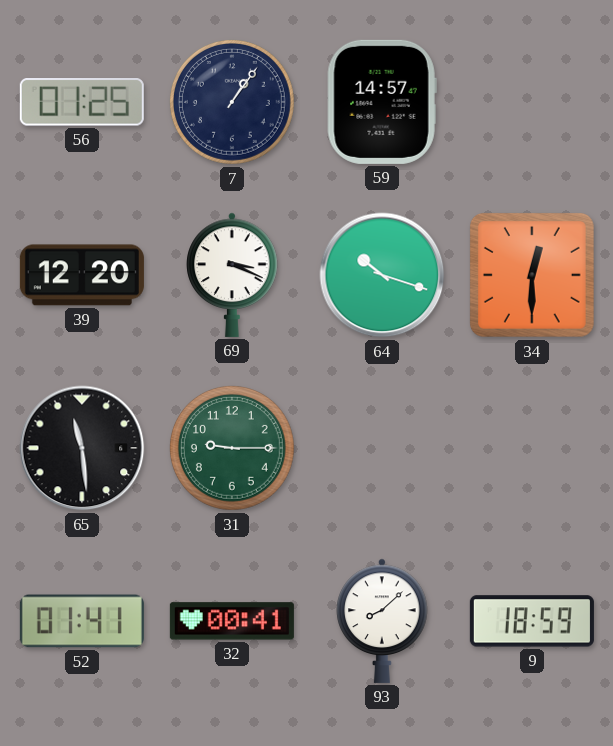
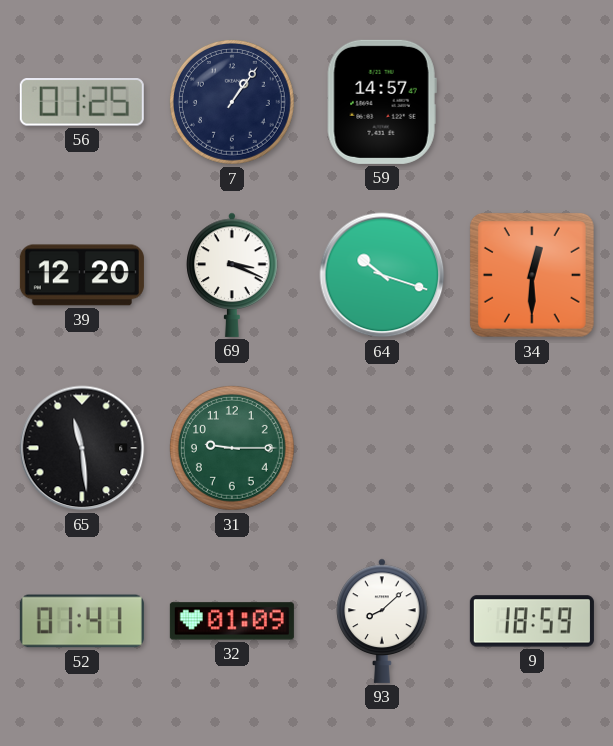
32: 00:41 -> 01:09 (232, 621)
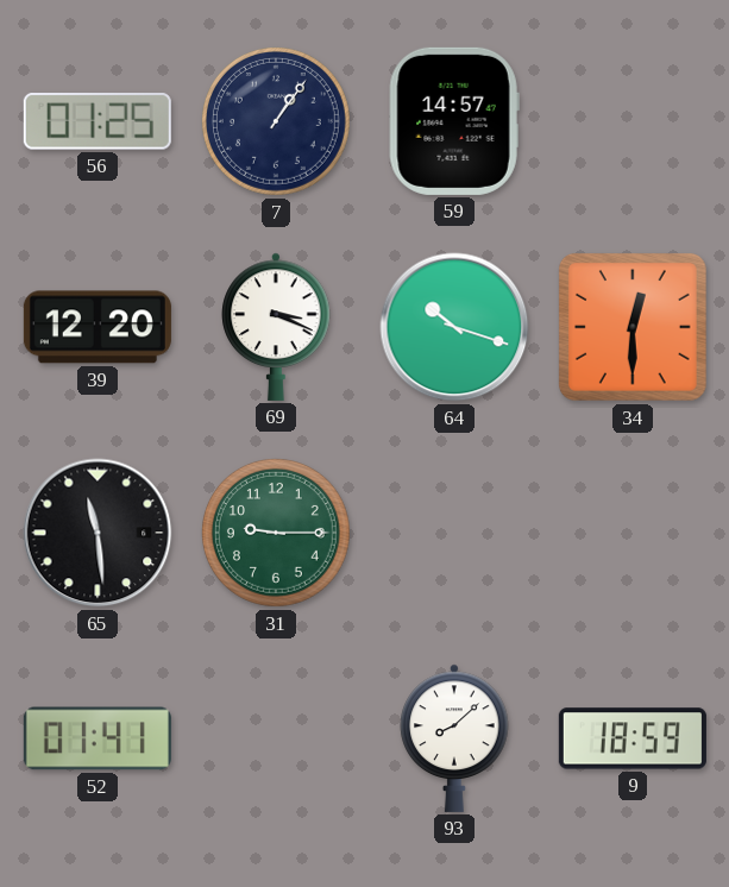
32: 01:09 -> none (232, 621)
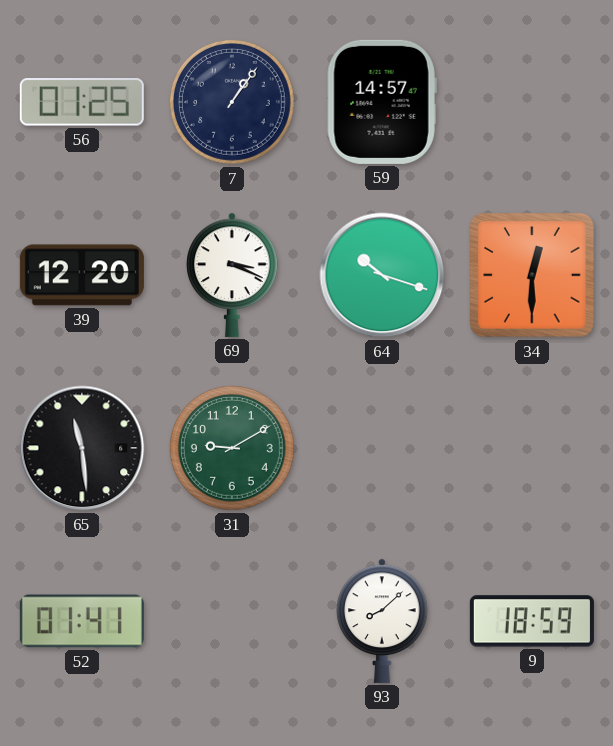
31: 9:15 -> 9:10 (232, 448)
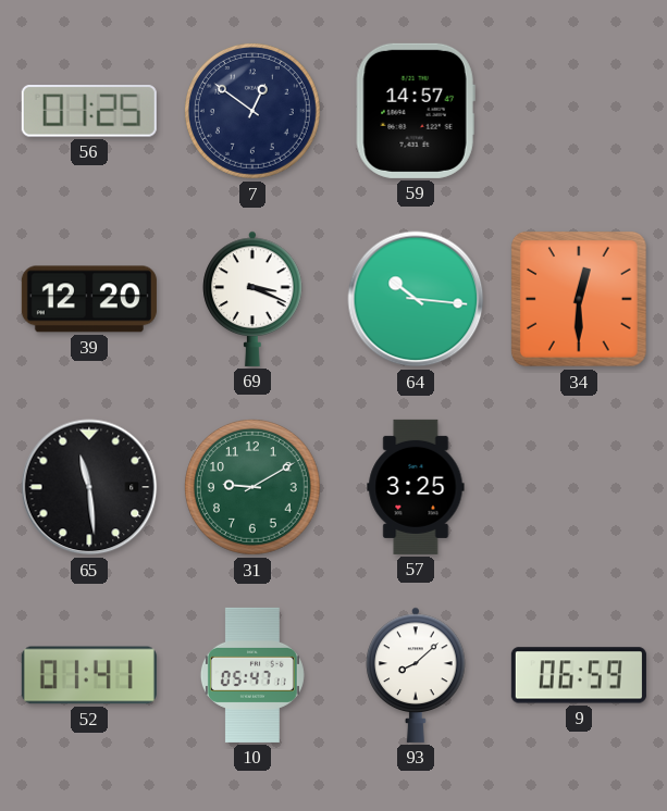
7: 1:06 -> 12:51 (252, 111)
64: 10:18 -> 10:16 (416, 299)
57: none -> 3:25 (416, 487)
10: none -> 05:47 (252, 675)
9: 18:59 -> 06:59 (579, 675)
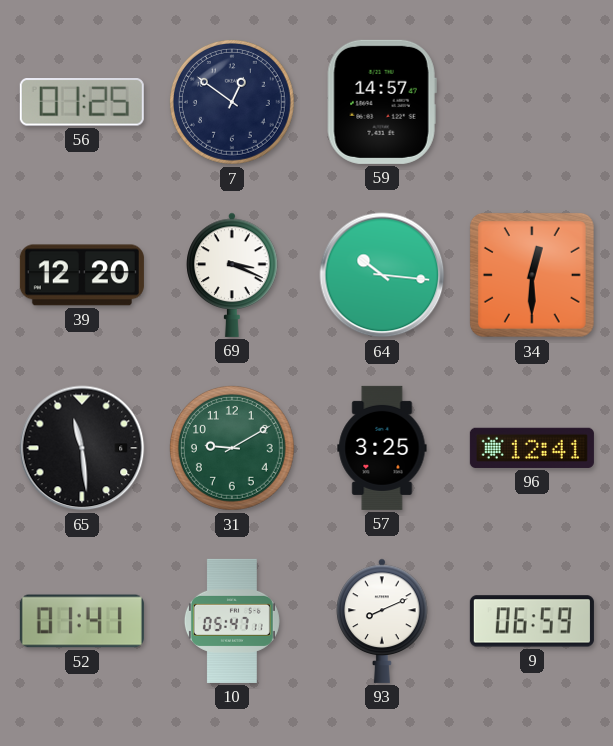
96: none -> 12:41 (532, 448)
93: 8:08 -> 8:11 (382, 621)
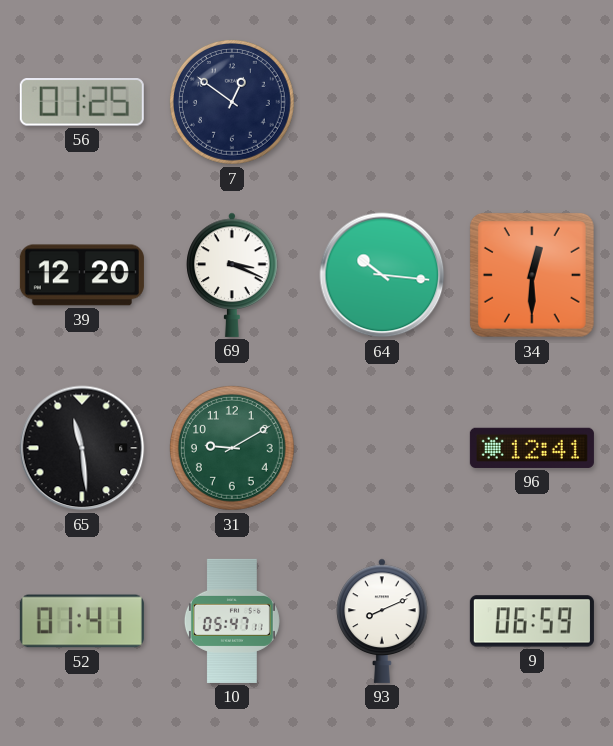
59: 14:57 -> none (382, 102)
57: 3:25 -> none (382, 448)
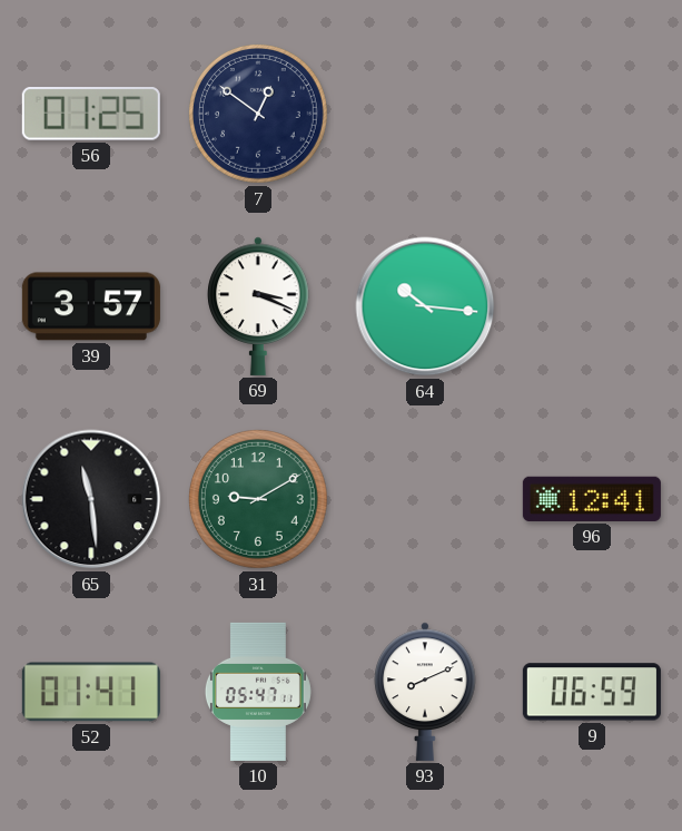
39: 12:20 -> 3:57 (91, 306)
34: 12:30 -> none (532, 275)
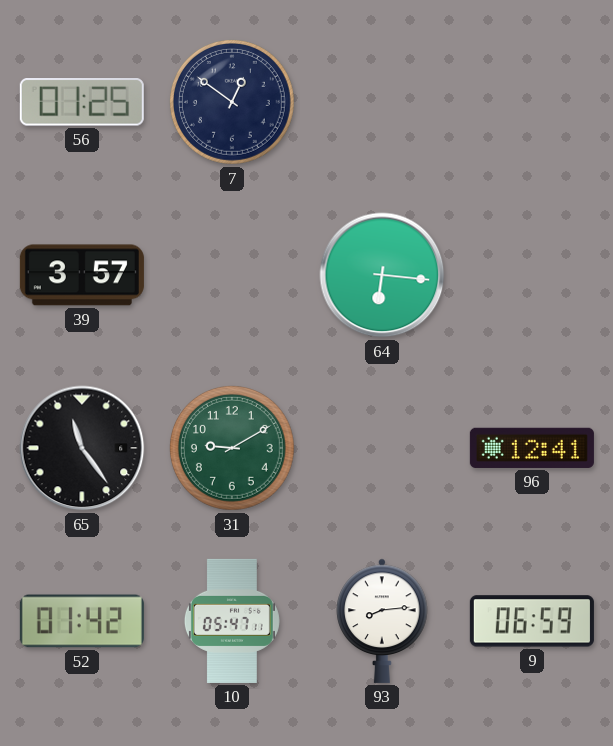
69: 3:19 -> none (258, 306)
64: 10:16 -> 6:16 (382, 275)
65: 11:29 -> 11:24 (82, 448)
52: 01:41 -> 01:42 (82, 621)
93: 8:11 -> 8:14 (382, 621)
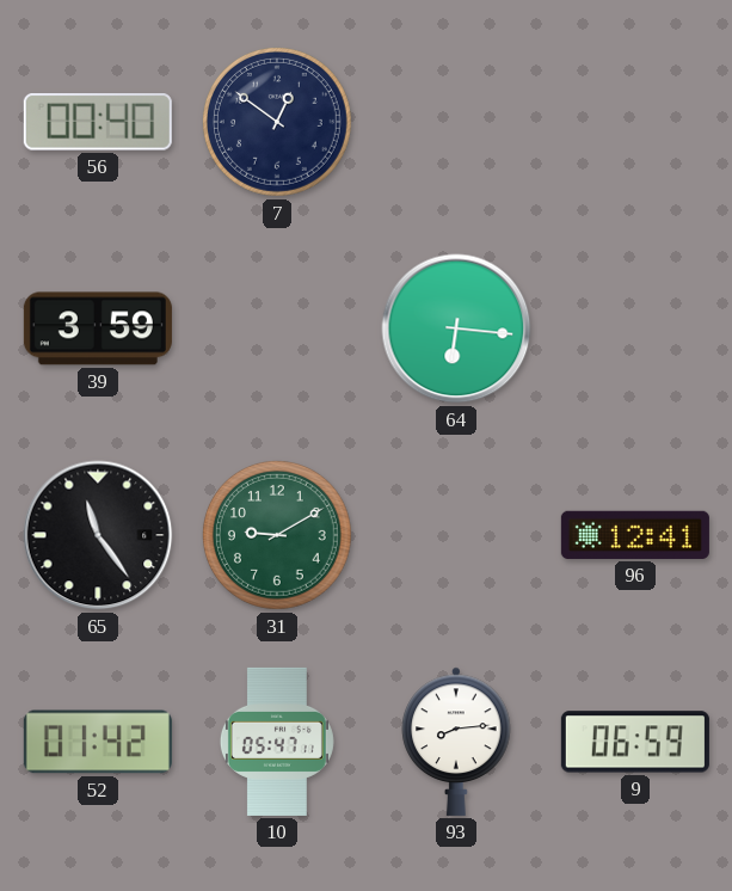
56: 01:25 -> 00:40 (98, 123)
39: 3:57 -> 3:59 (98, 328)
